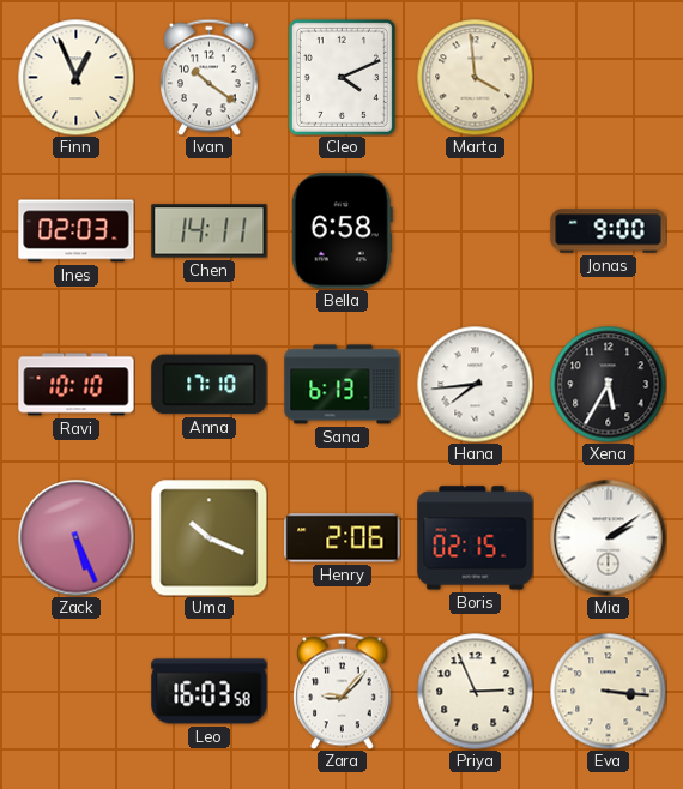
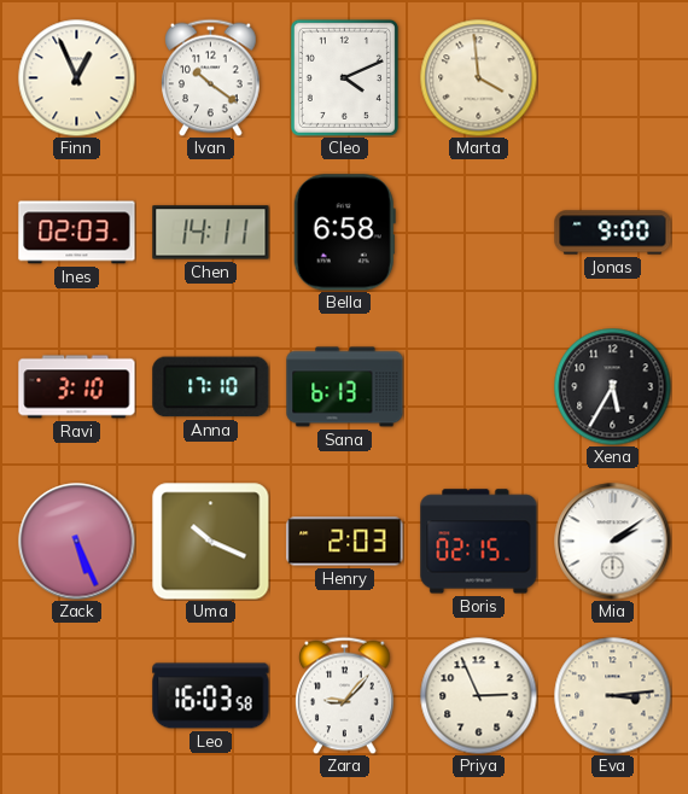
Ravi: 10:10 -> 3:10 (77, 387)
Hana: 7:44 -> none (475, 384)
Henry: 2:06 -> 2:03 (345, 542)
Eva: 3:16 -> 3:14 (612, 695)
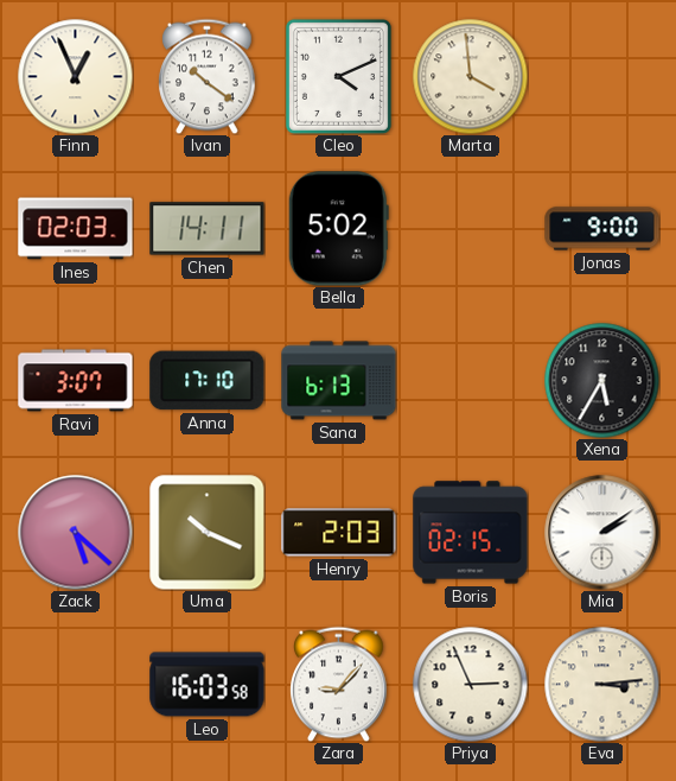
Bella: 6:58 -> 5:02 (338, 229)
Ravi: 3:10 -> 3:07 (76, 381)
Zack: 5:26 -> 5:22 (76, 533)
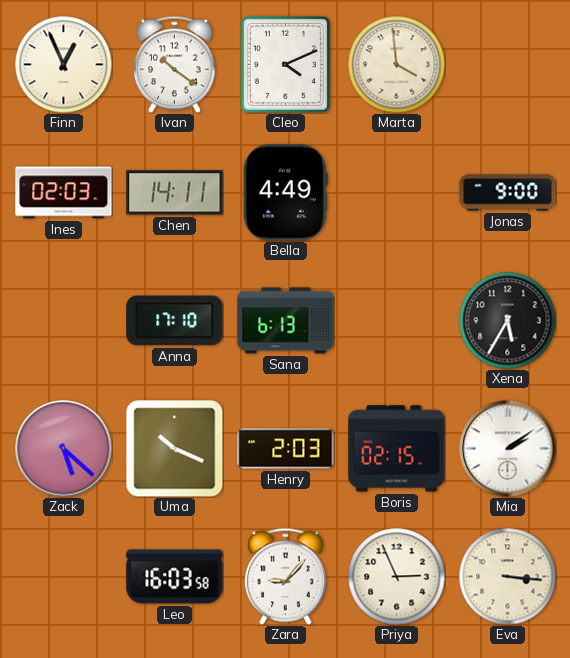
Bella: 5:02 -> 4:49 (285, 193)
Ravi: 3:07 -> none (76, 381)
Eva: 3:14 -> 3:16 (507, 576)
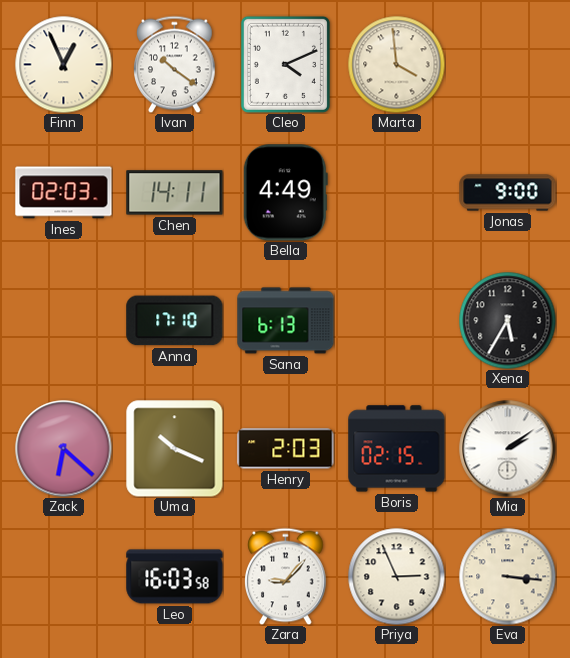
Zack: 5:22 -> 6:22 (64, 449)
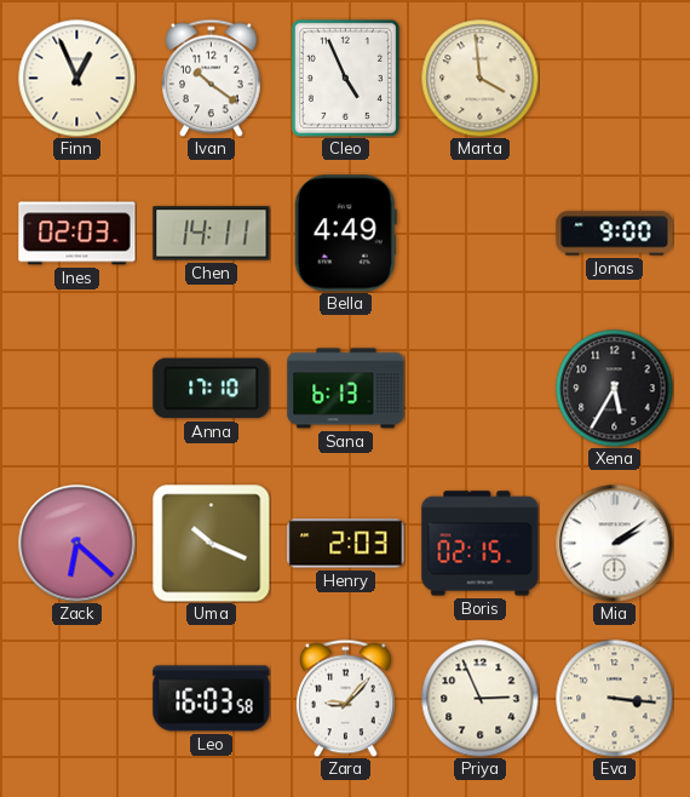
Cleo: 4:11 -> 4:56 (345, 78)
